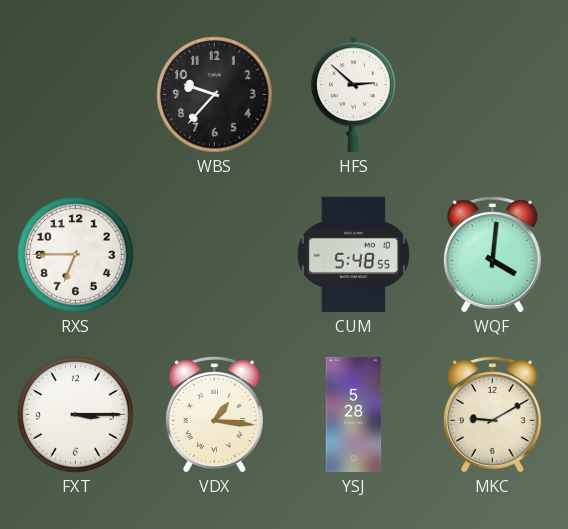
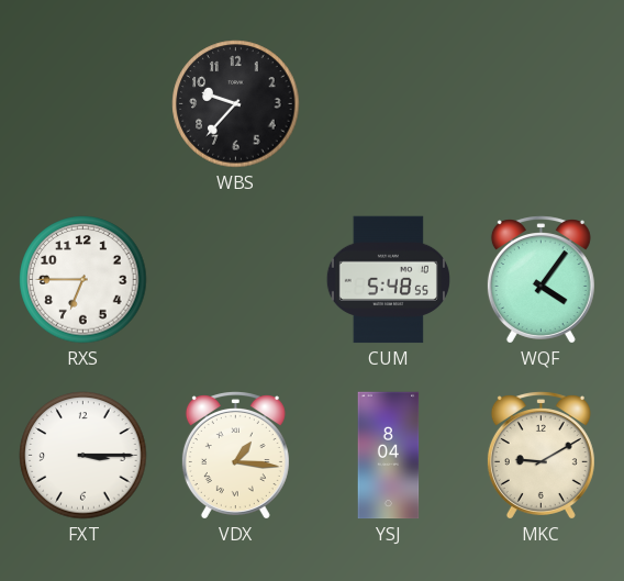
HFS: 2:52 -> none (354, 95)
WQF: 4:01 -> 4:06 (541, 280)
YSJ: 5:28 -> 8:04 (389, 456)
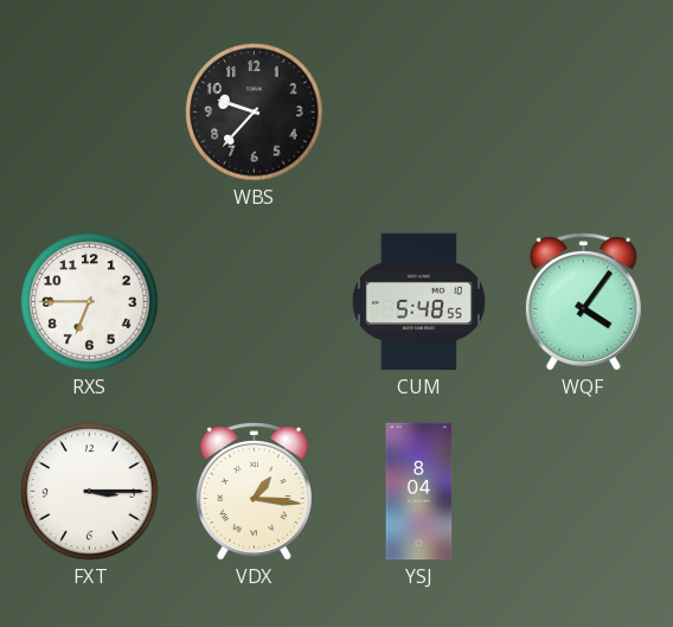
MKC: 9:10 -> none (541, 456)
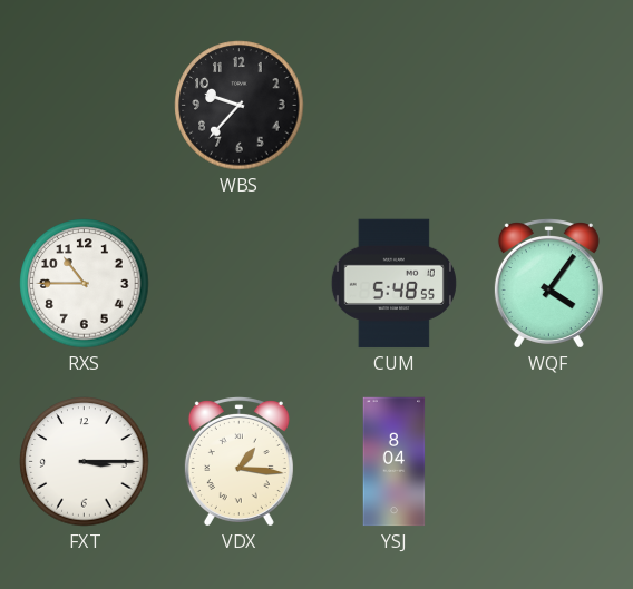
RXS: 6:45 -> 10:45 (85, 284)
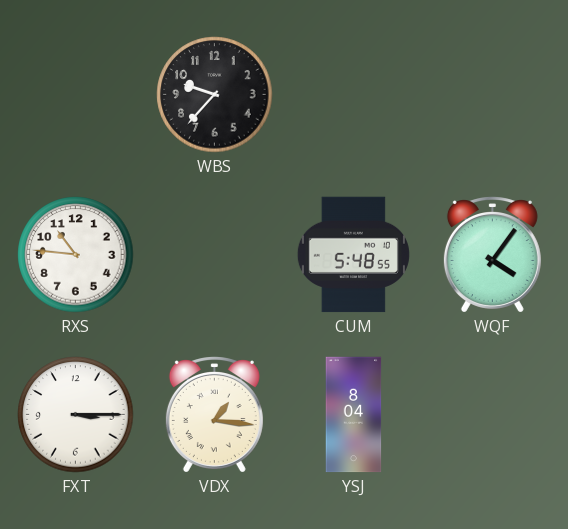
RXS: 10:45 -> 10:46 (76, 255)
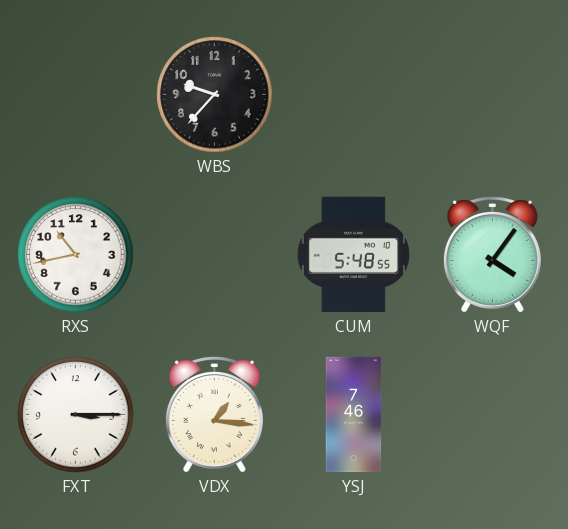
RXS: 10:46 -> 10:43 (76, 255)
YSJ: 8:04 -> 7:46 (354, 415)
